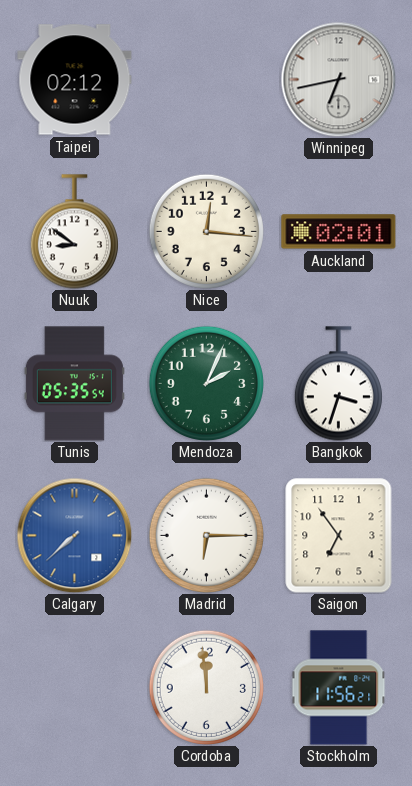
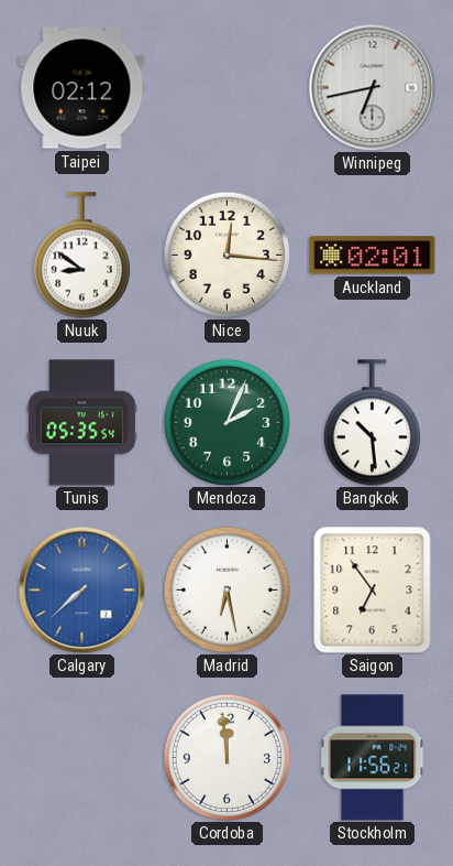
Bangkok: 3:33 -> 10:29 (372, 423)
Madrid: 6:15 -> 6:28 (226, 589)
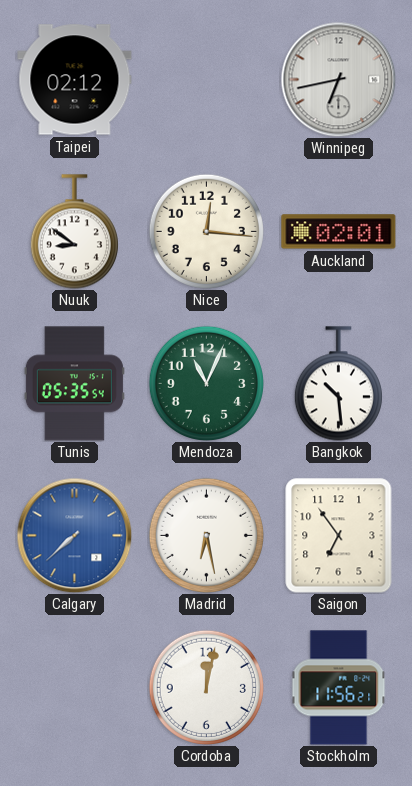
Mendoza: 2:04 -> 11:04 (206, 383)
Cordoba: 11:59 -> 12:02 (206, 687)
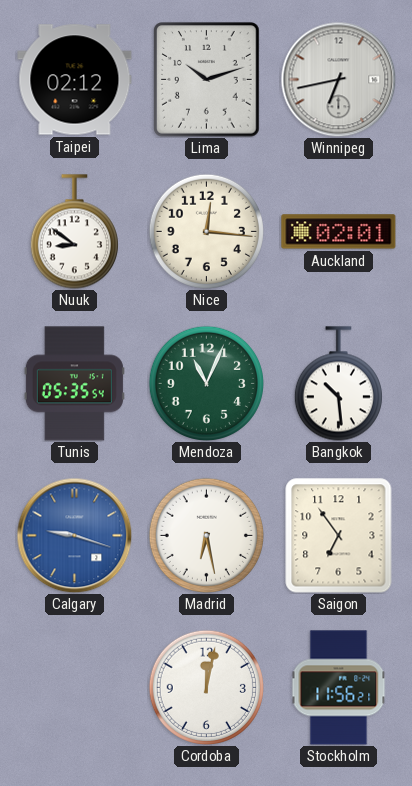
Lima: none -> 10:12 (207, 80)
Calgary: 7:38 -> 9:18 (74, 535)
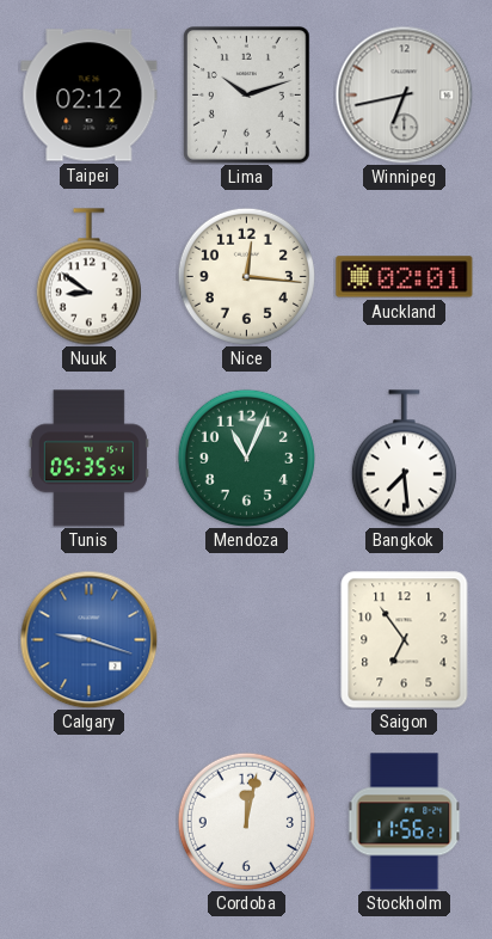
Bangkok: 10:29 -> 7:29 (404, 459)
Madrid: 6:28 -> none (206, 535)
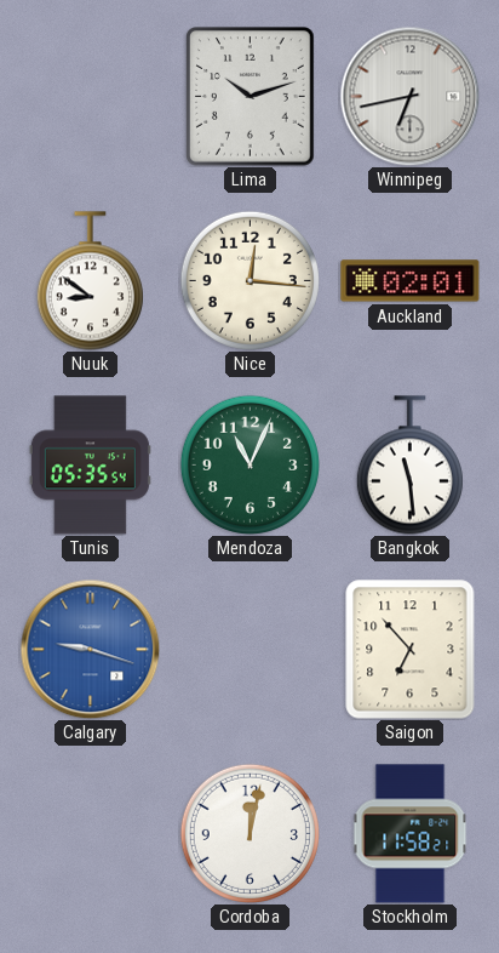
Taipei: 02:12 -> none (90, 96)
Bangkok: 7:29 -> 11:29 (409, 466)
Saigon: 6:54 -> 6:53 (411, 650)
Stockholm: 11:56 -> 11:58 (411, 834)
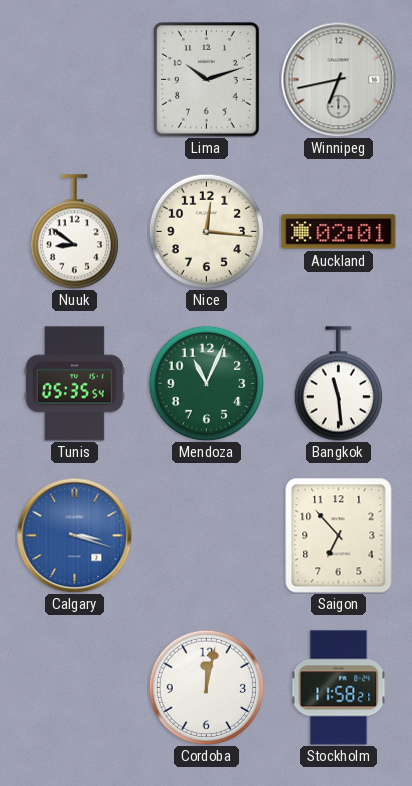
Calgary: 9:18 -> 3:18 (74, 535)
